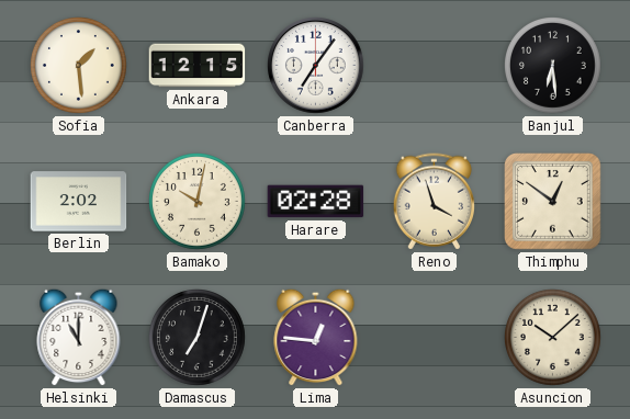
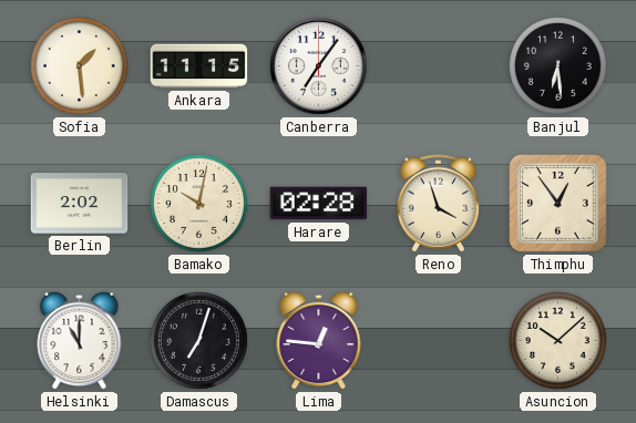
Ankara: 12:15 -> 11:15 (199, 66)
Thimphu: 12:51 -> 12:54 (558, 204)
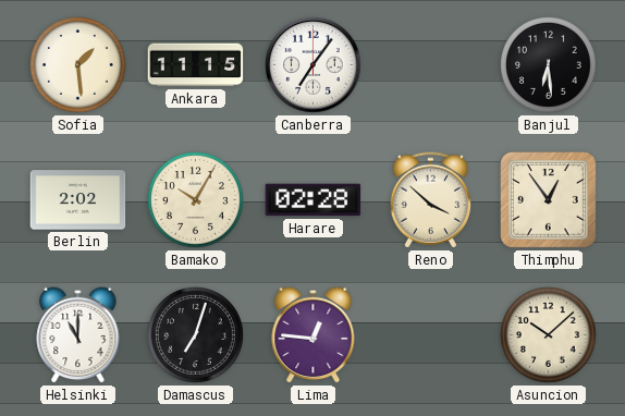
Bamako: 10:02 -> 10:05 (196, 200)
Reno: 3:57 -> 3:52 (430, 200)
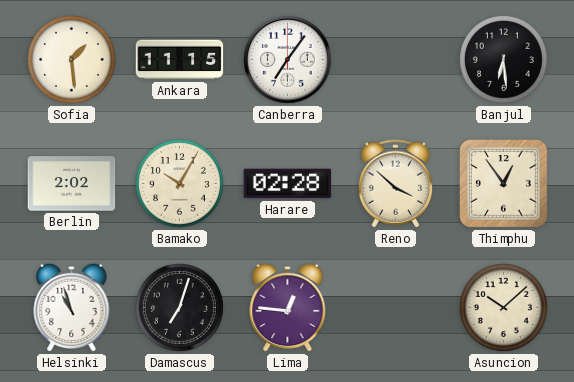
Helsinki: 11:00 -> 10:57 (72, 307)
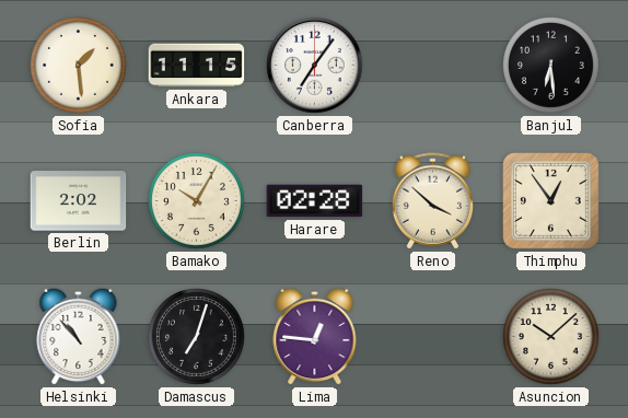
Helsinki: 10:57 -> 10:53 (79, 336)
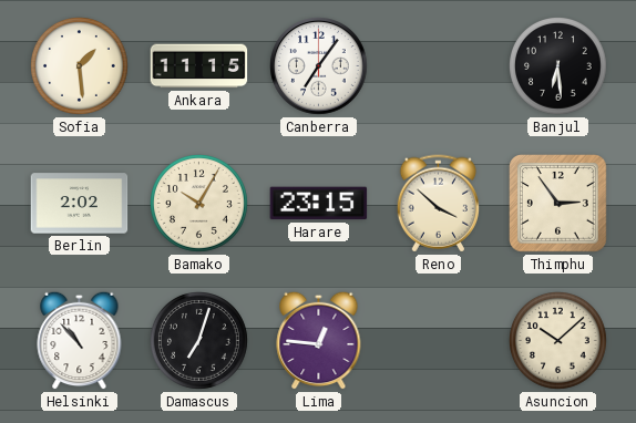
Harare: 02:28 -> 23:15 (319, 204)
Thimphu: 12:54 -> 2:54 (558, 204)
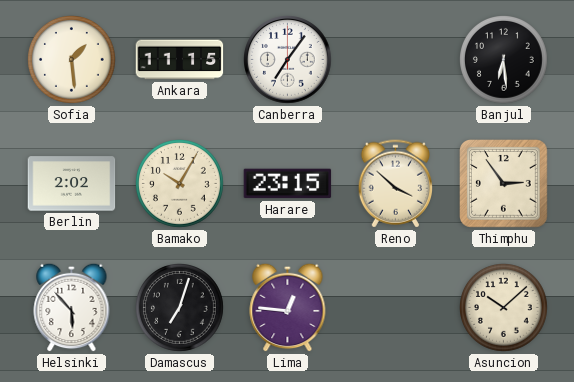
Helsinki: 10:53 -> 5:53 (72, 307)
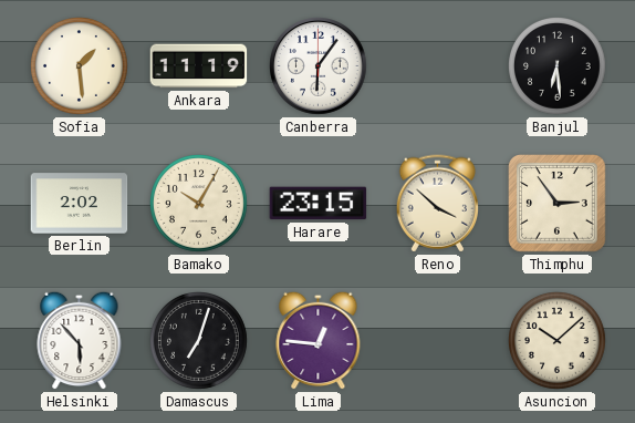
Ankara: 11:15 -> 11:19 (199, 66)
Canberra: 7:06 -> 6:06 (319, 66)
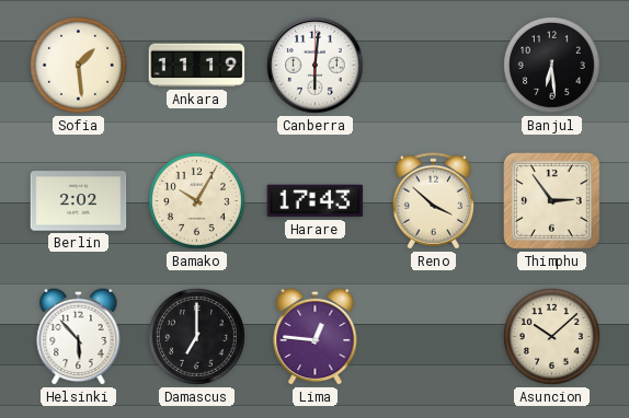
Canberra: 6:06 -> 6:01 (316, 66)
Harare: 23:15 -> 17:43 (316, 201)
Damascus: 7:03 -> 7:00 (197, 337)
